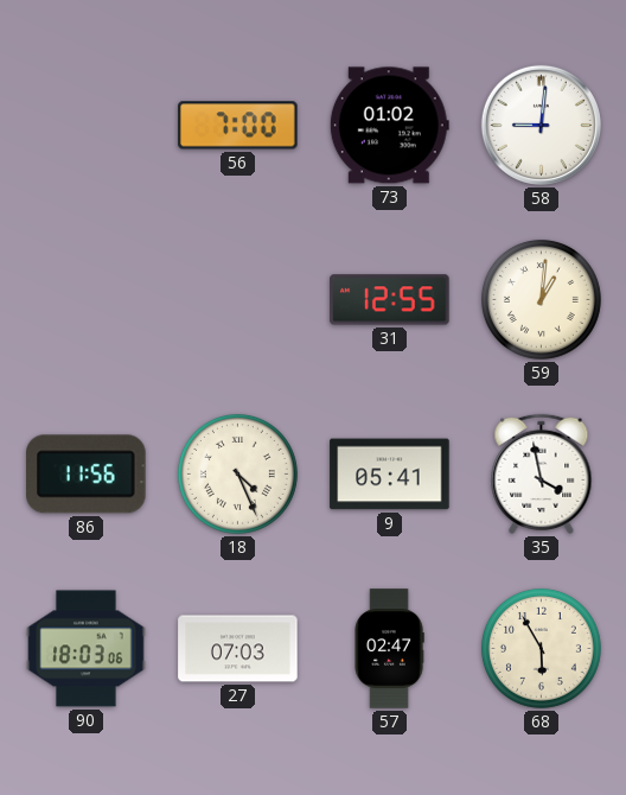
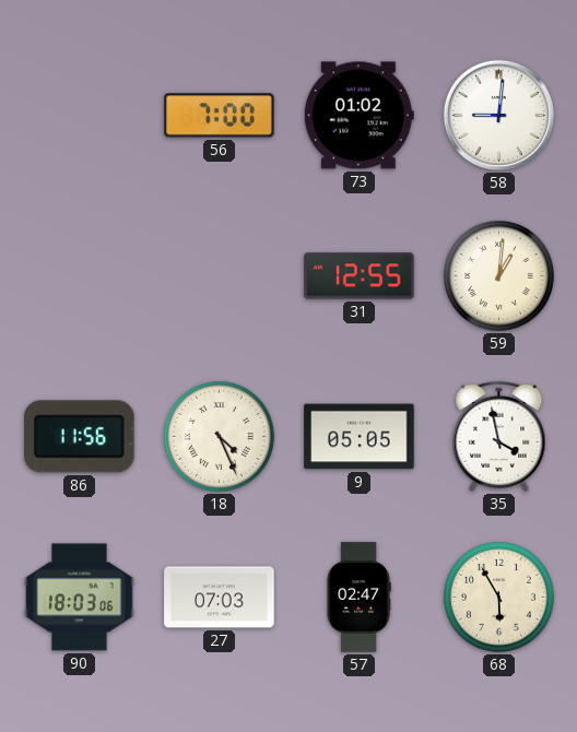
9: 05:41 -> 05:05 (360, 437)
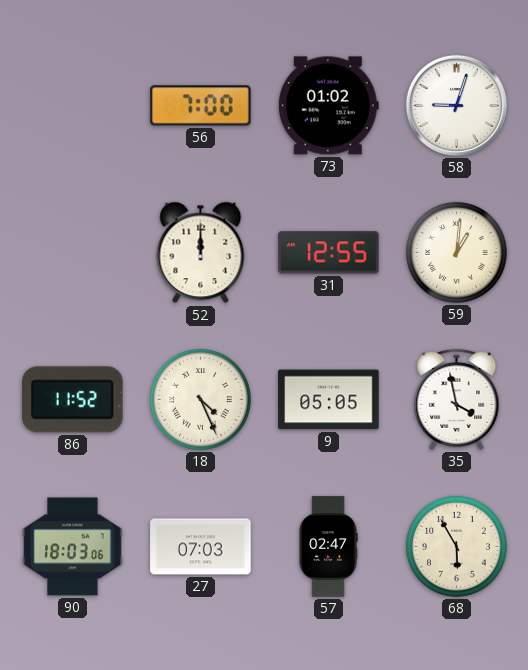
58: 9:01 -> 9:03 (456, 105)
52: none -> 12:00 (201, 253)
86: 11:56 -> 11:52 (73, 400)
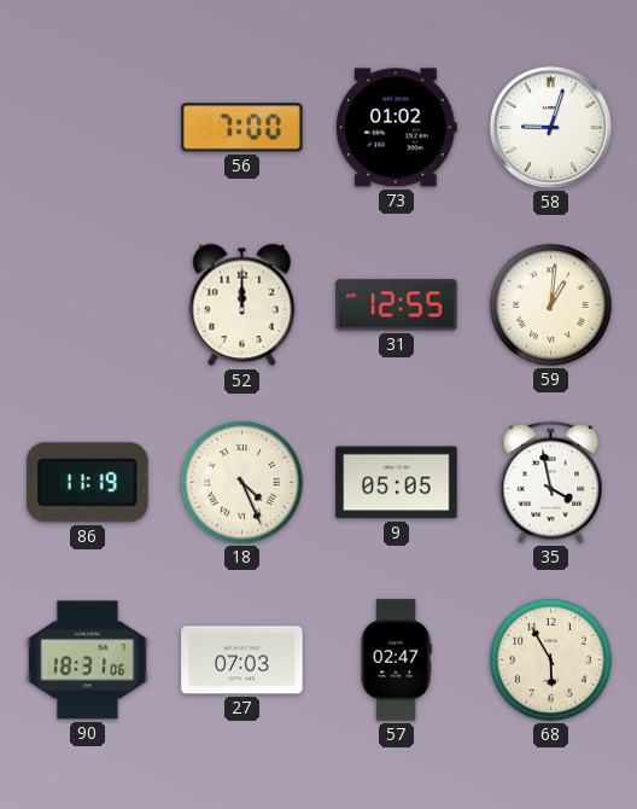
86: 11:52 -> 11:19 (88, 483)
90: 18:03 -> 18:31 (88, 660)
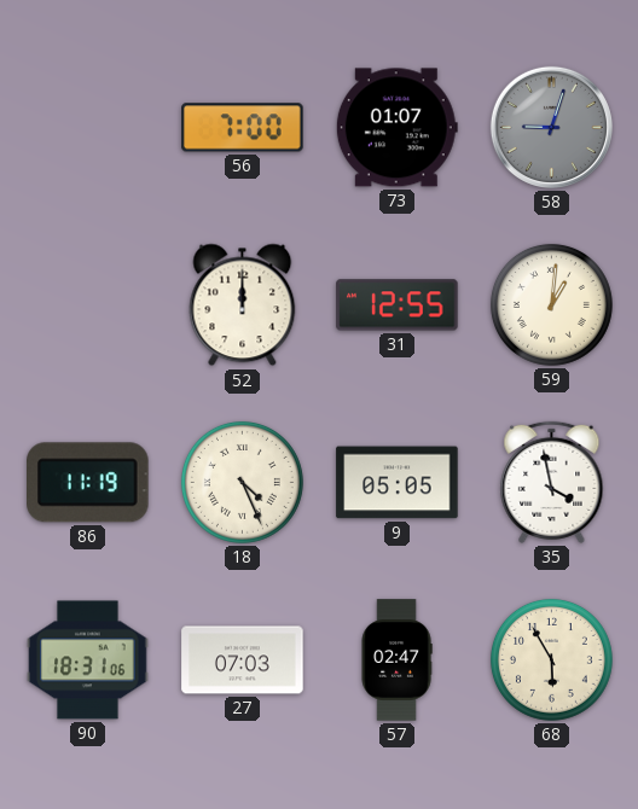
73: 01:02 -> 01:07 (396, 128)
58 dial: white -> grey (551, 127)
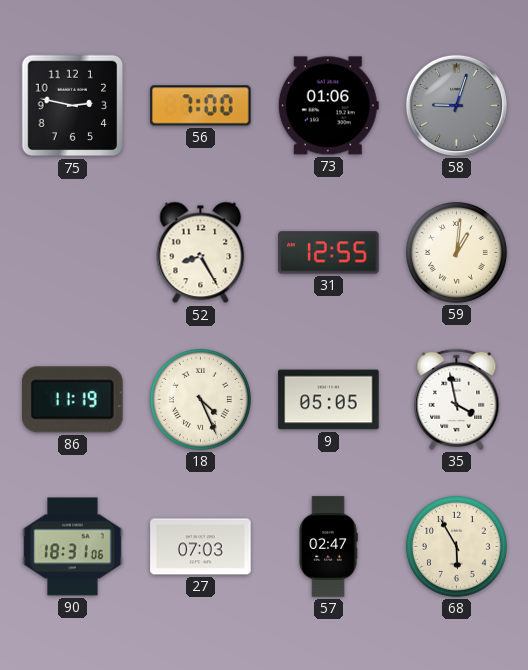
75: none -> 2:47 (73, 106)
73: 01:07 -> 01:06 (328, 106)
52: 12:00 -> 8:25 (201, 253)
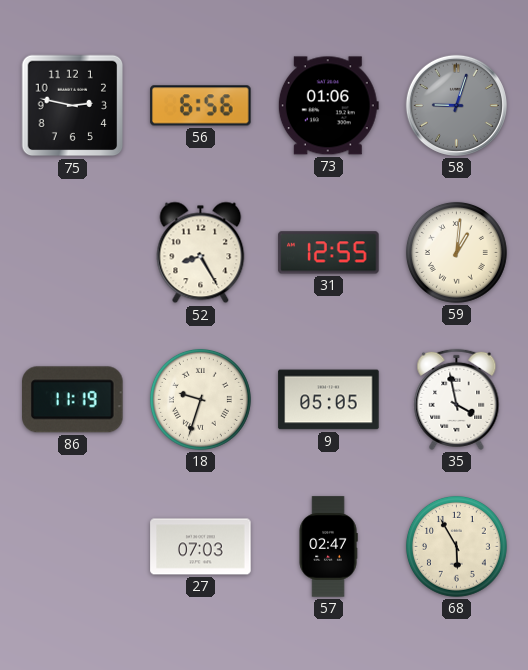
56: 7:00 -> 6:56 (201, 106)
18: 4:26 -> 9:33 (200, 399)
90: 18:31 -> none (73, 547)
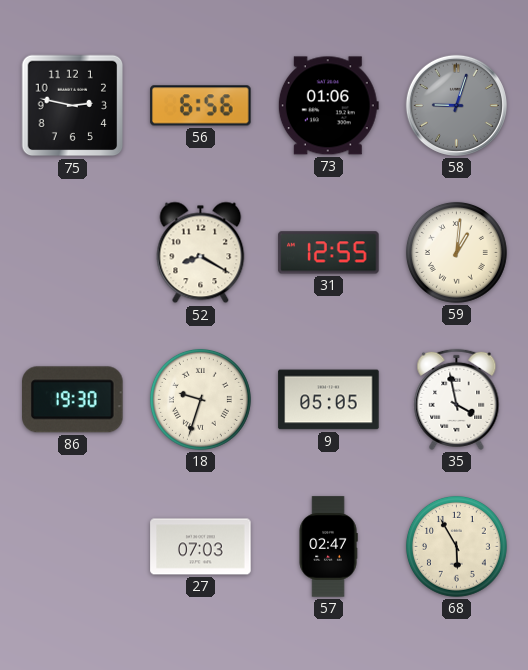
52: 8:25 -> 8:20 (201, 253)
86: 11:19 -> 19:30 (73, 400)
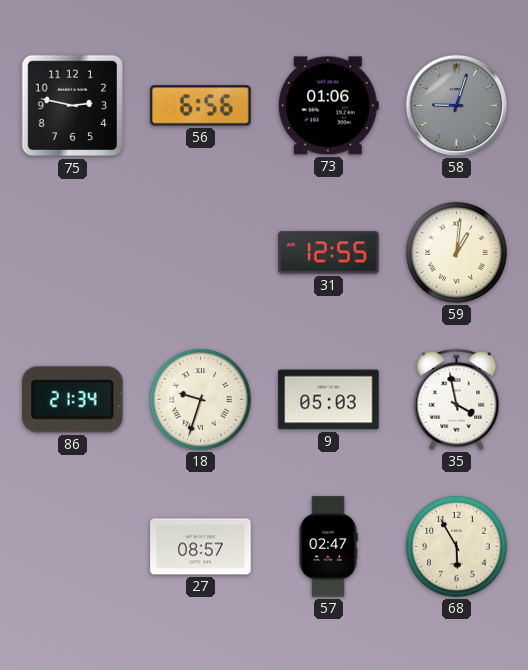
52: 8:20 -> none (201, 253)
86: 19:30 -> 21:34 (73, 400)
9: 05:05 -> 05:03 (329, 400)
27: 07:03 -> 08:57 (201, 547)
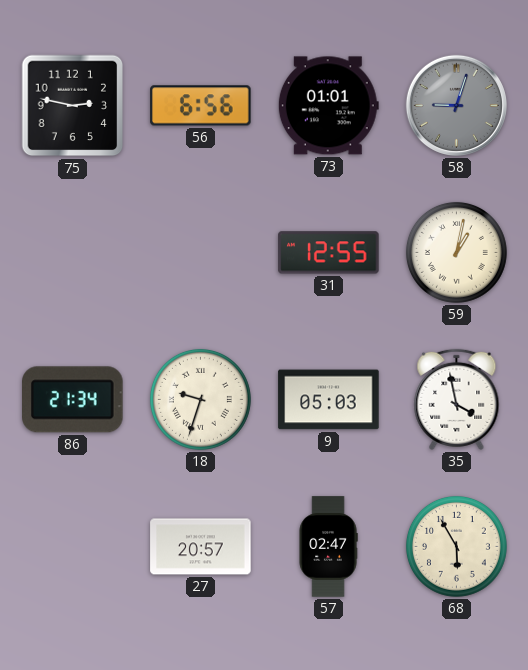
73: 01:06 -> 01:01 (328, 106)
59: 1:01 -> 1:02 (456, 252)
27: 08:57 -> 20:57 (201, 547)
